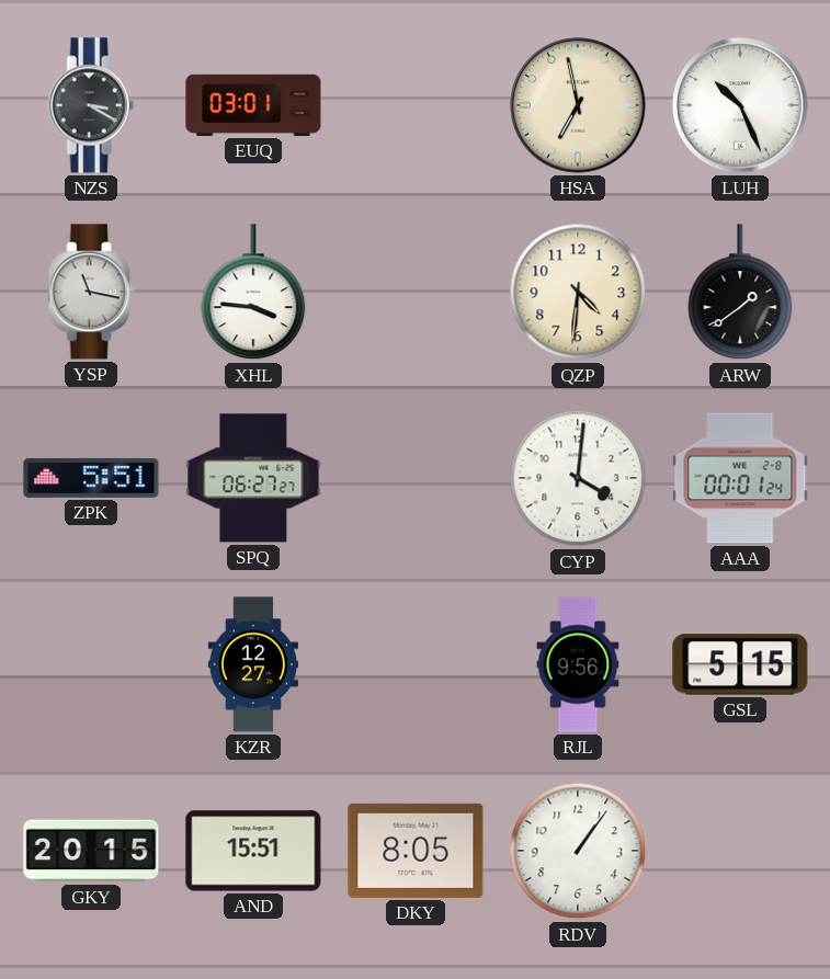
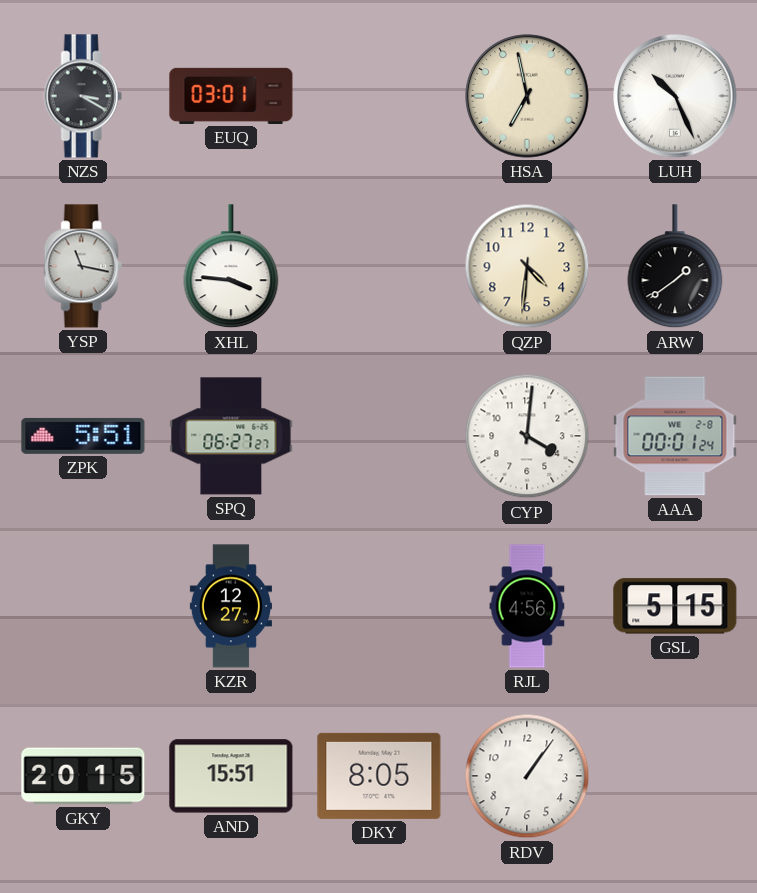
RJL: 9:56 -> 4:56 (527, 606)
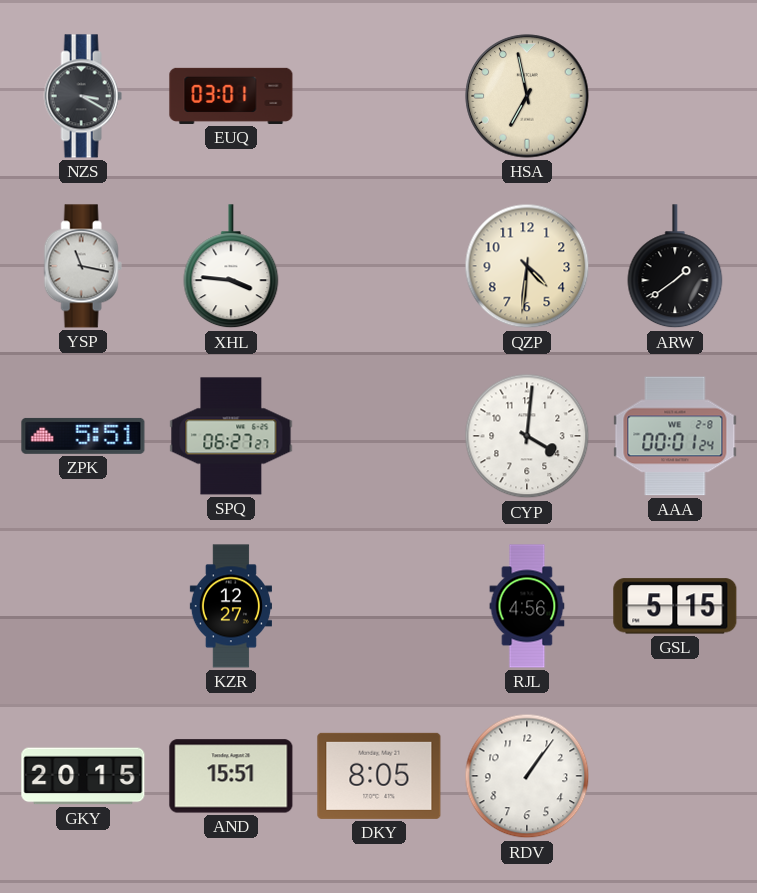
LUH: 10:26 -> none (675, 96)
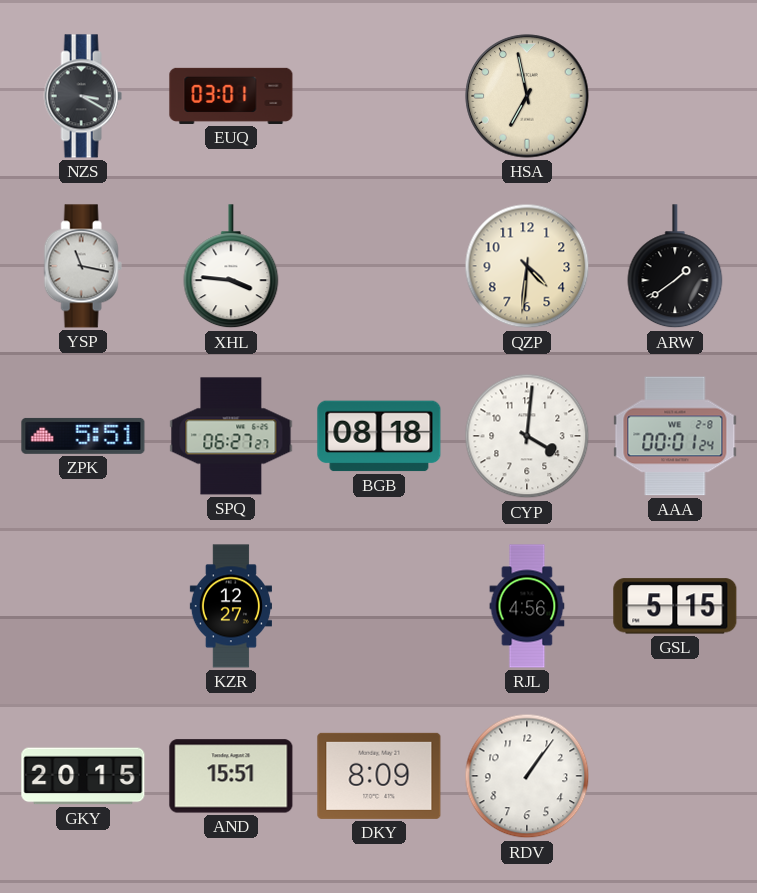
BGB: none -> 08:18 (379, 436)
DKY: 8:05 -> 8:09 (379, 776)
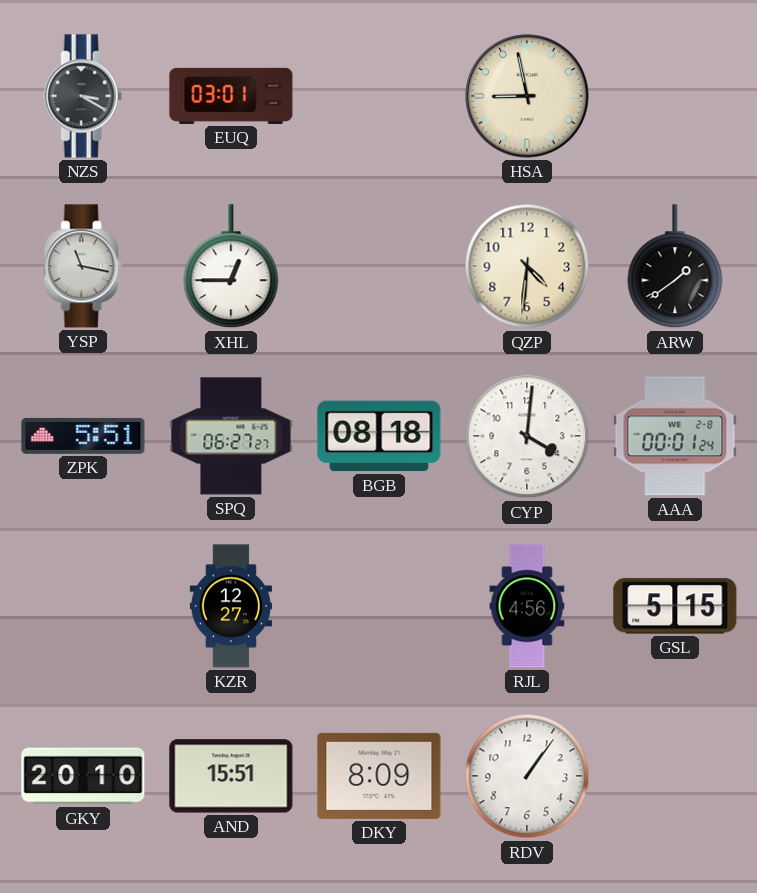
HSA: 6:58 -> 8:58 (527, 96)
XHL: 3:46 -> 12:45 (231, 267)
GKY: 20:15 -> 20:10 (83, 776)
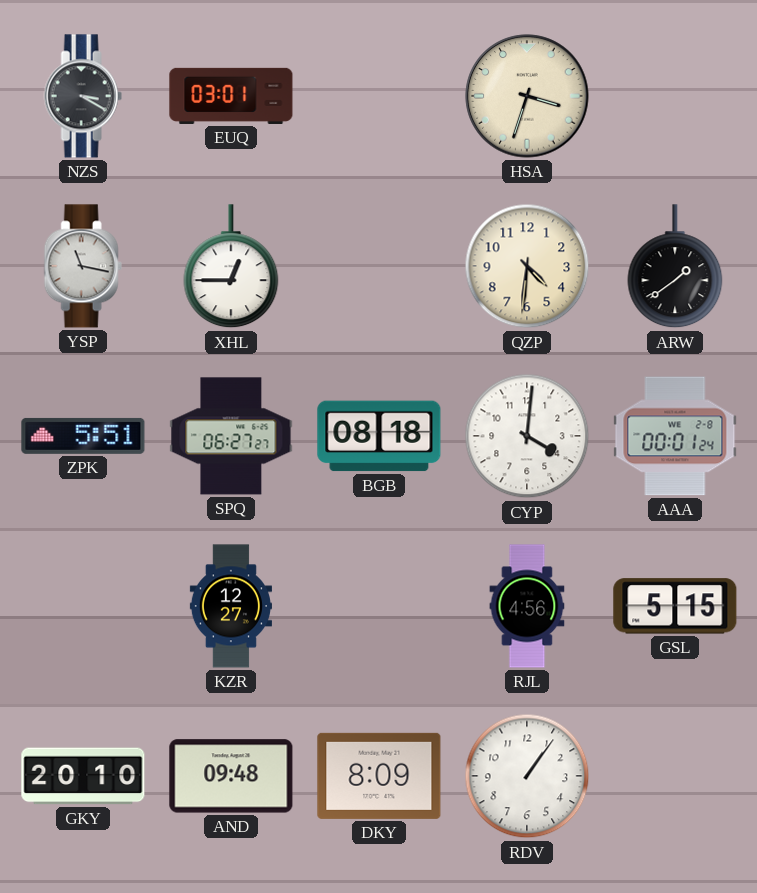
HSA: 8:58 -> 3:33 (527, 96)
AND: 15:51 -> 09:48 (231, 776)
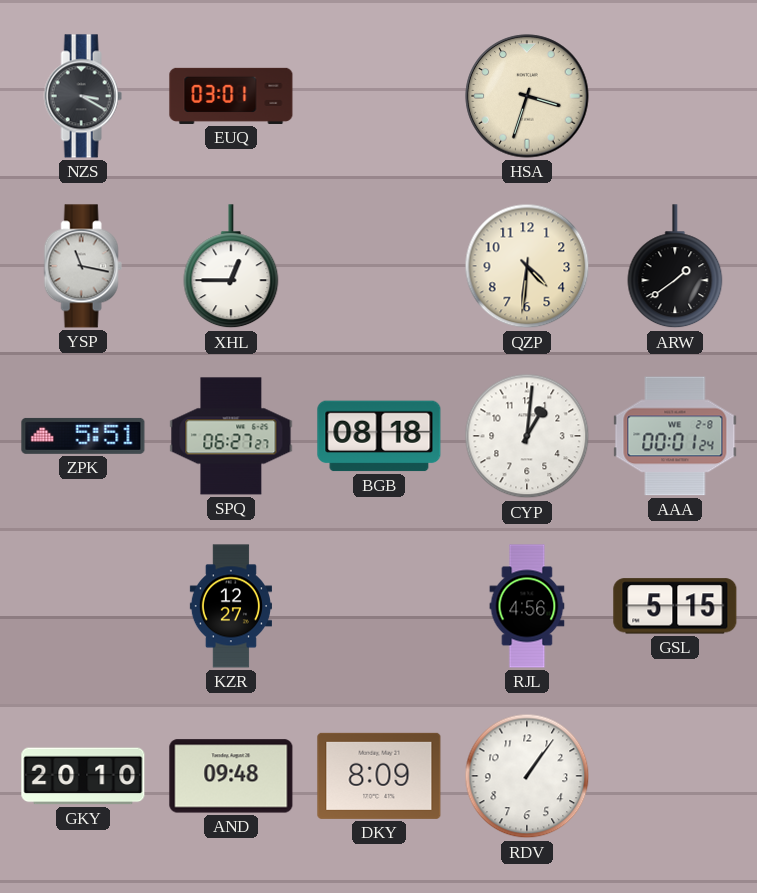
CYP: 4:01 -> 1:01 (527, 436)
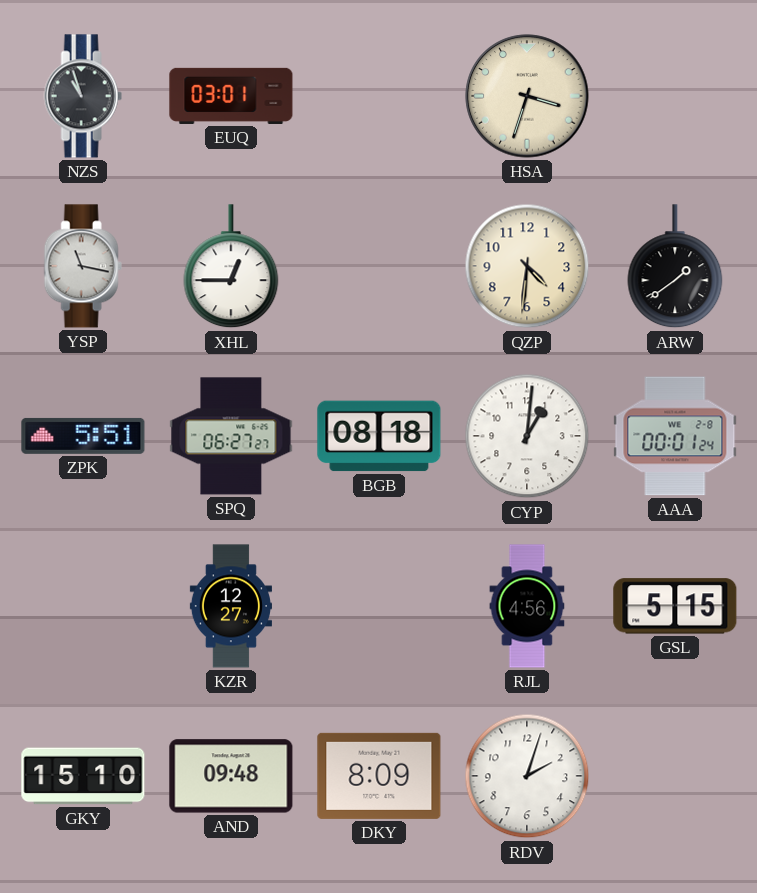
NZS: 3:20 -> 10:57 (83, 96)
GKY: 20:10 -> 15:10 (83, 776)
RDV: 1:06 -> 2:03 (527, 776)
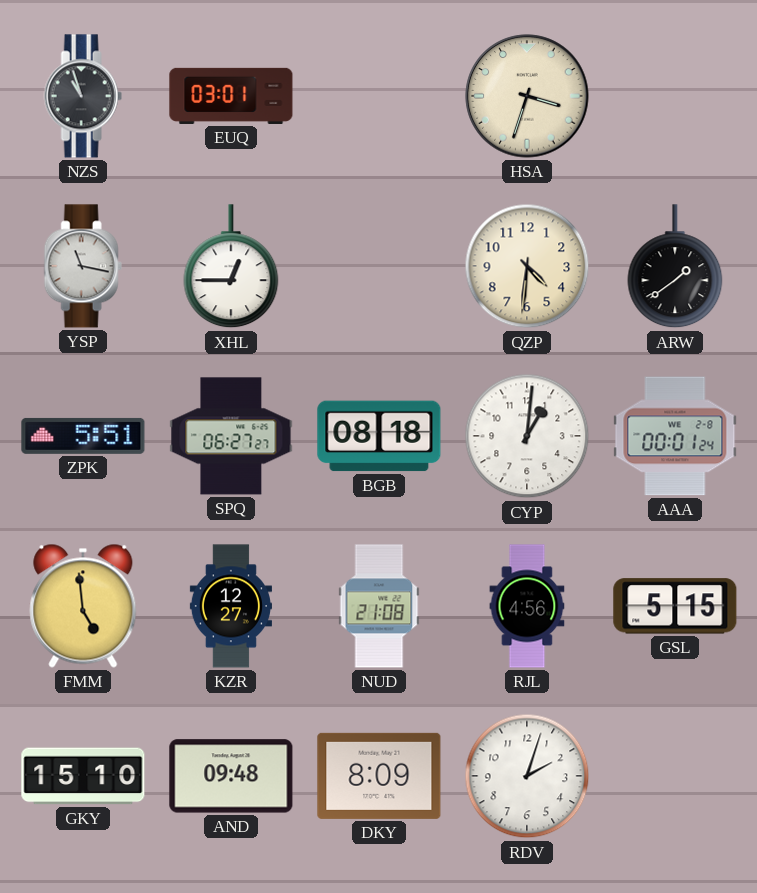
FMM: none -> 4:59 (83, 606)
NUD: none -> 21:08 (379, 606)
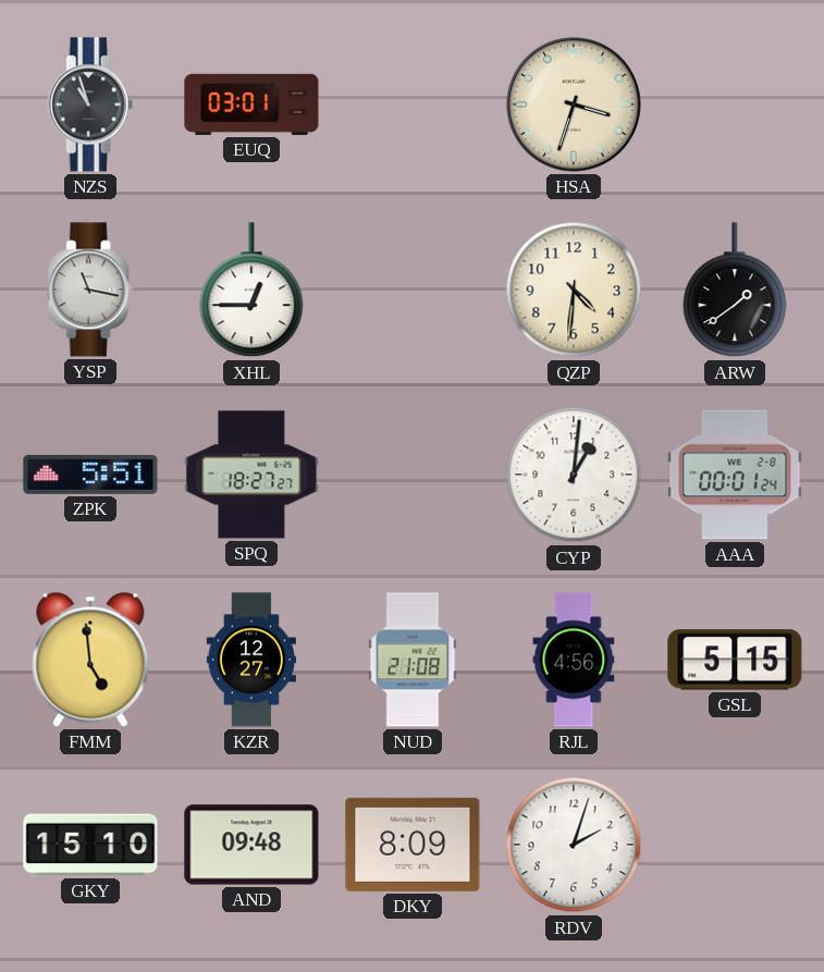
SPQ: 06:27 -> 18:27 (251, 475)
BGB: 08:18 -> none (379, 436)
